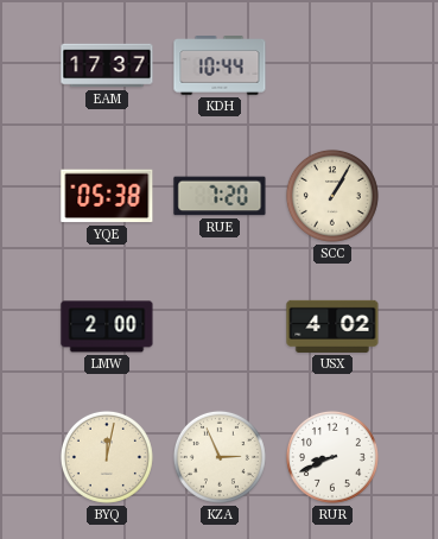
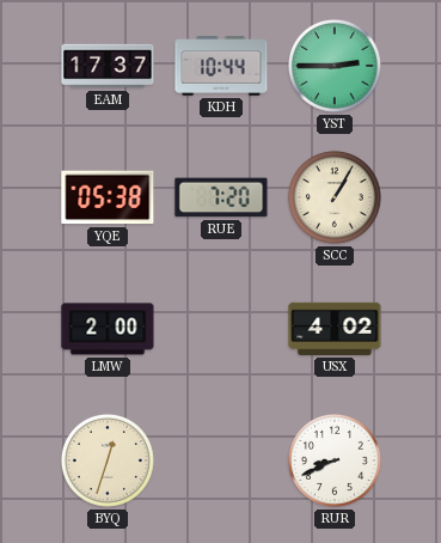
YST: none -> 2:45 (335, 66)
BYQ: 12:02 -> 12:33 (108, 460)
KZA: 2:56 -> none (220, 457)
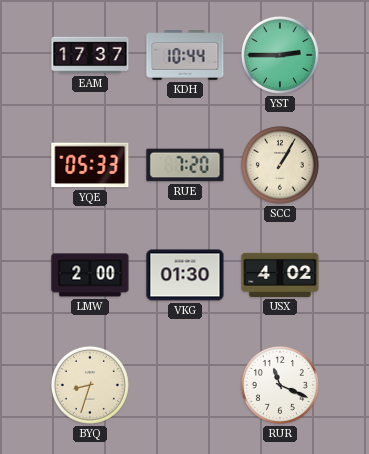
YQE: 05:38 -> 05:33 (90, 165)
VKG: none -> 01:30 (185, 275)
BYQ: 12:33 -> 8:33 (90, 385)
RUR: 8:41 -> 11:19 (280, 385)
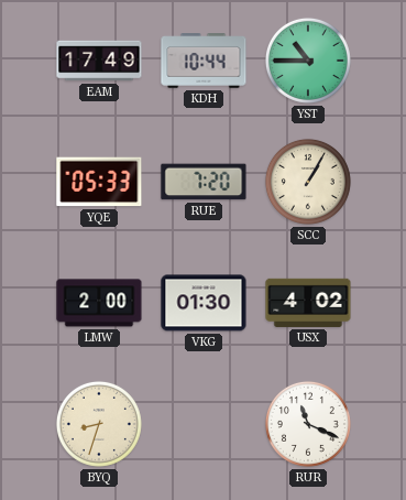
EAM: 17:37 -> 17:49 (99, 61)
YST: 2:45 -> 10:45 (308, 61)
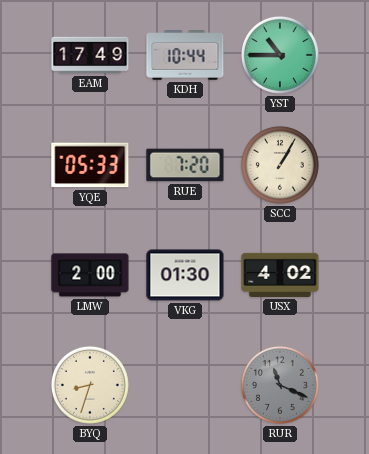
RUR dial: white -> grey (280, 385)
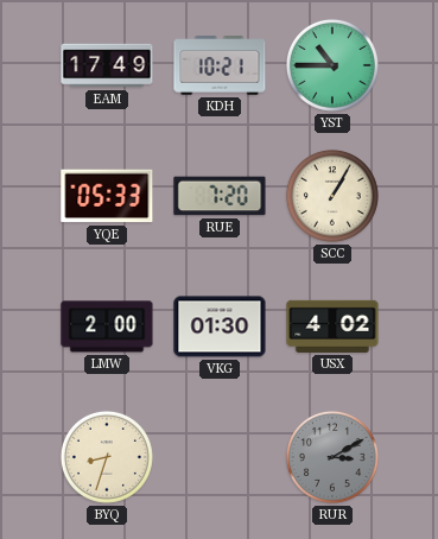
KDH: 10:44 -> 10:21 (220, 65)
RUR: 11:19 -> 3:10 (332, 457)
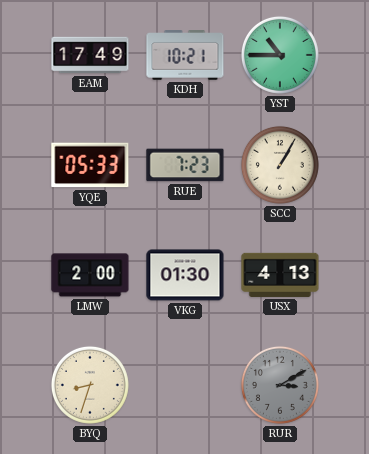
RUE: 7:20 -> 7:23 (185, 165)
USX: 4:02 -> 4:13 (280, 275)
